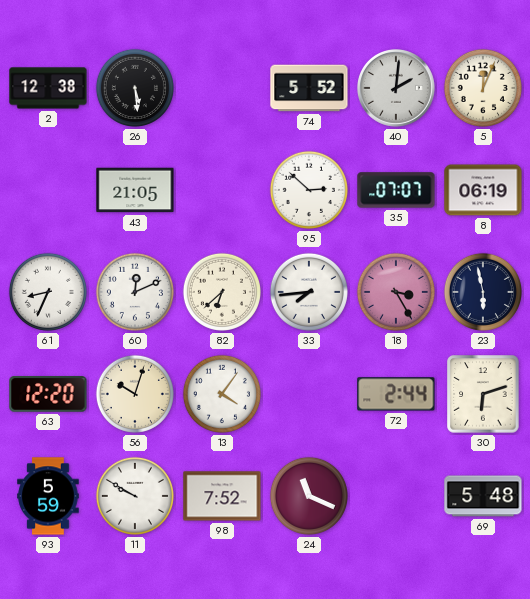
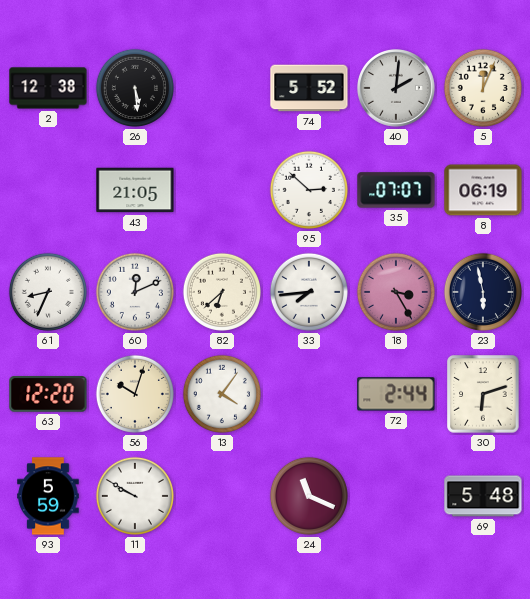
98: 7:52 -> none (222, 496)
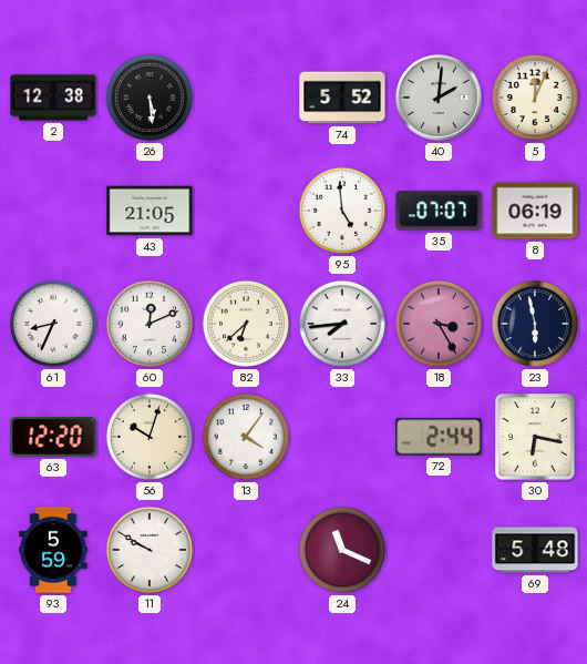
95: 2:52 -> 4:59 (342, 211)
30: 6:12 -> 6:17 (535, 437)
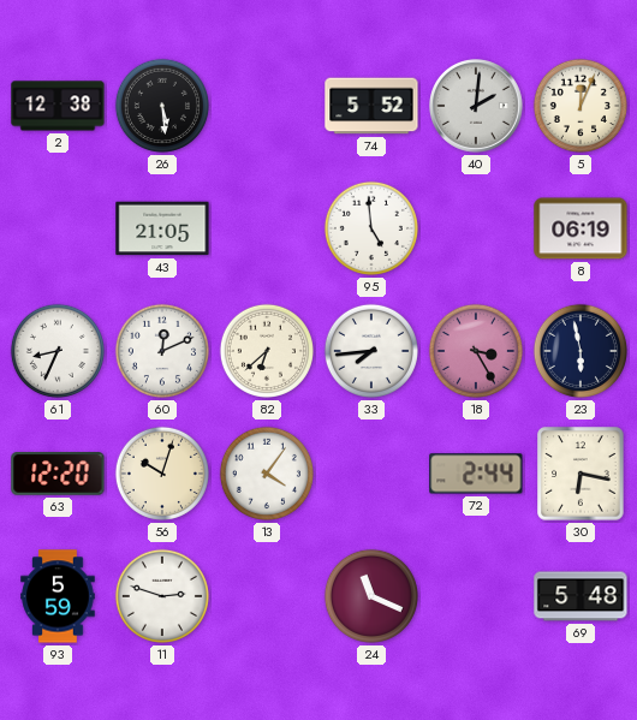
35: 07:07 -> none (439, 211)
11: 9:50 -> 2:48 (162, 596)
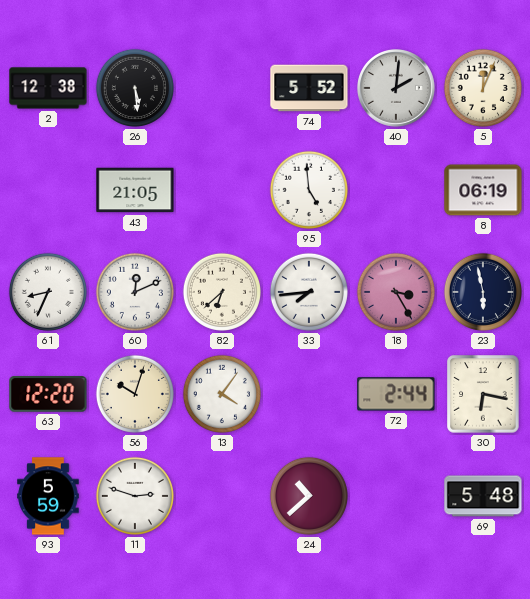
24: 11:19 -> 10:38 (309, 496)
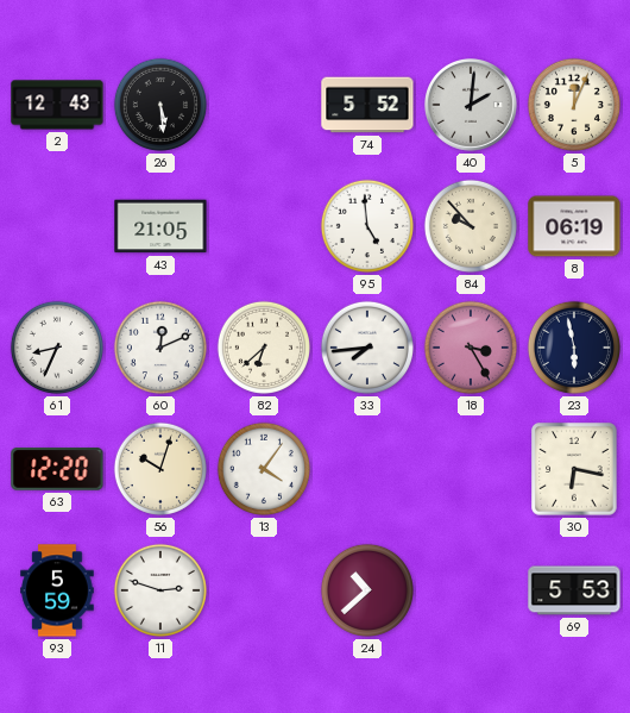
2: 12:38 -> 12:43 (57, 105)
84: none -> 9:53 (471, 226)
72: 2:44 -> none (396, 394)
69: 5:48 -> 5:53 (574, 590)
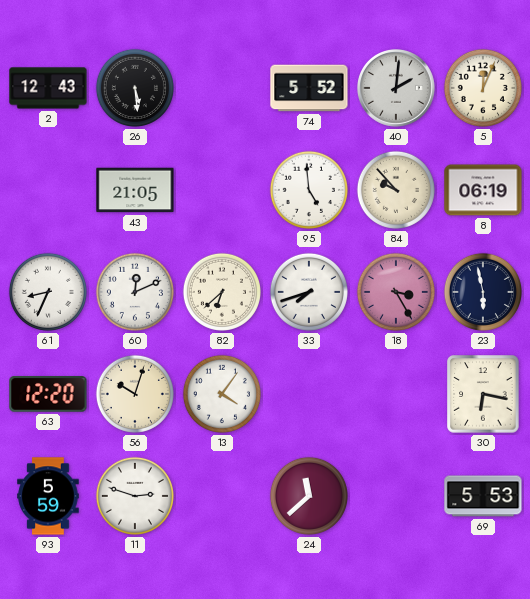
33: 7:44 -> 7:42 (309, 292)
24: 10:38 -> 11:38 (309, 496)
